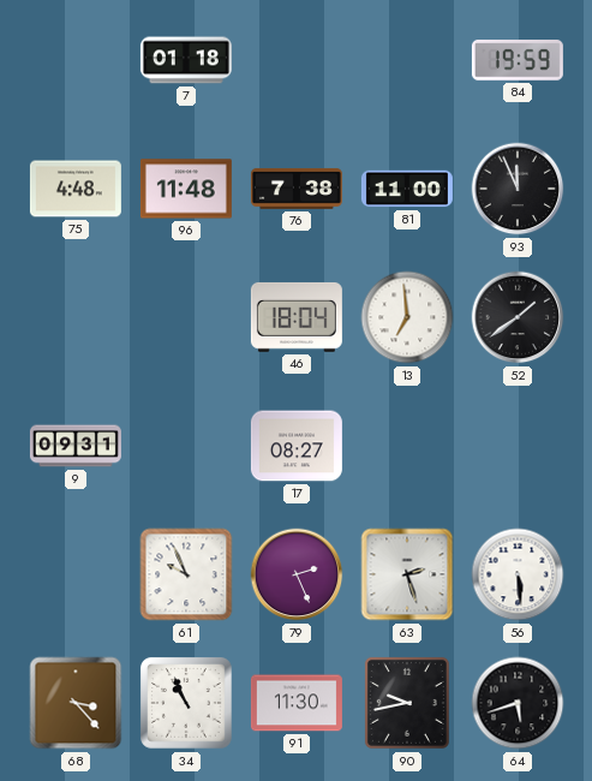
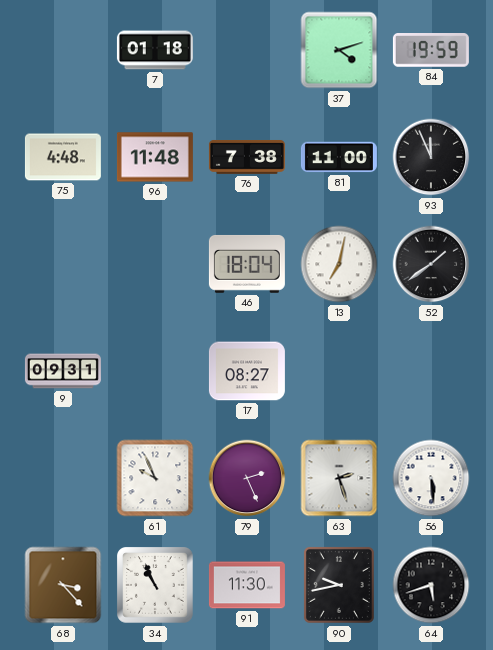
37: none -> 4:12 (339, 50)
13: 6:59 -> 7:02 (339, 264)
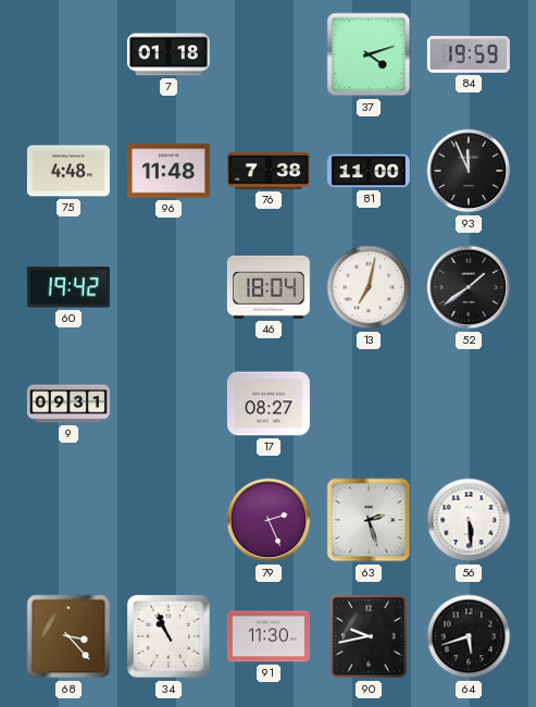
60: none -> 19:42 (68, 287)
61: 9:56 -> none (155, 478)
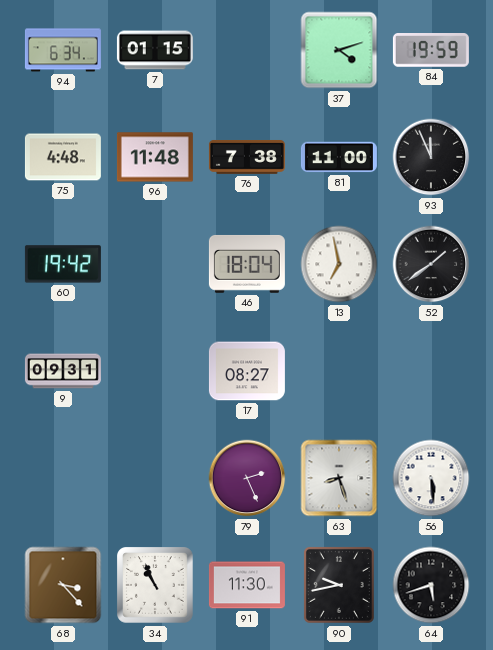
94: none -> 6:34 (63, 50)
7: 01:18 -> 01:15 (155, 50)
13: 7:02 -> 6:58 (339, 264)
63: 2:27 -> 8:27 (339, 478)
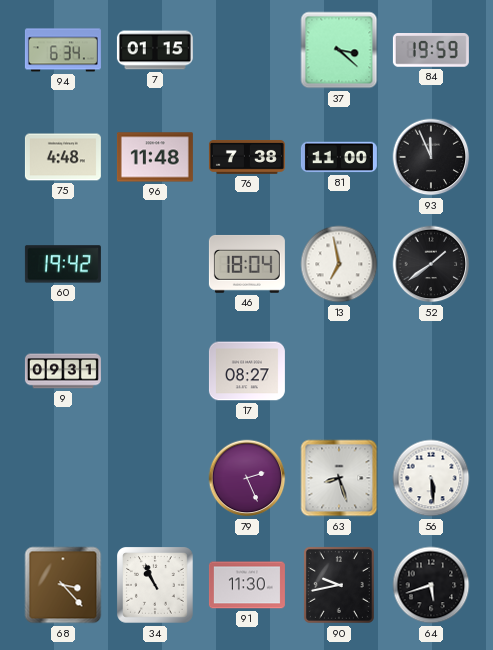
37: 4:12 -> 3:22 (339, 50)
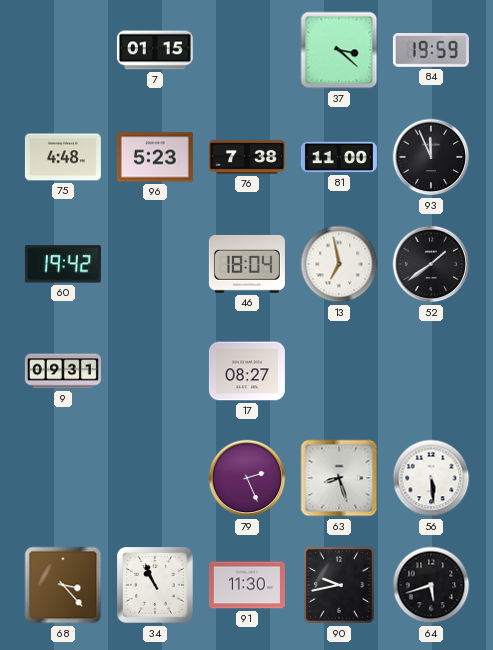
94: 6:34 -> none (63, 50)
96: 11:48 -> 5:23 (155, 157)
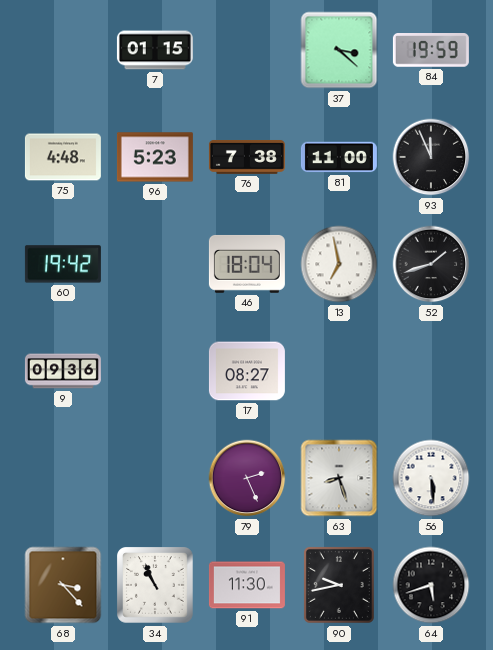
52: 1:39 -> 1:42 (431, 264)
9: 09:31 -> 09:36 (63, 371)
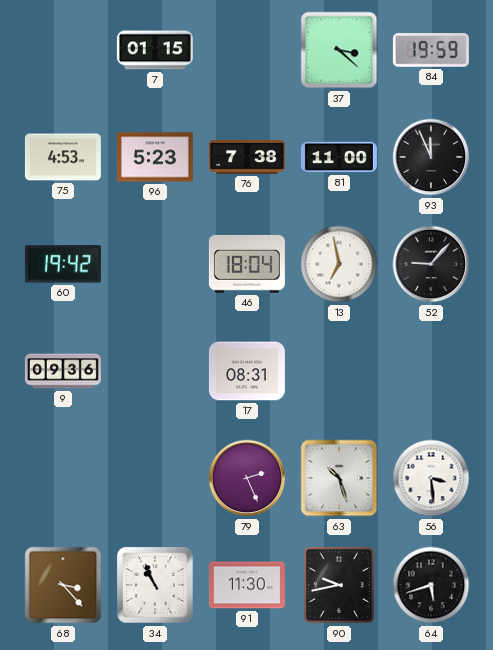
75: 4:48 -> 4:53 (63, 157)
52: 1:42 -> 9:07 (431, 264)
17: 08:27 -> 08:31 (247, 371)
63: 8:27 -> 10:27 (339, 478)
56: 5:29 -> 3:29 (431, 478)
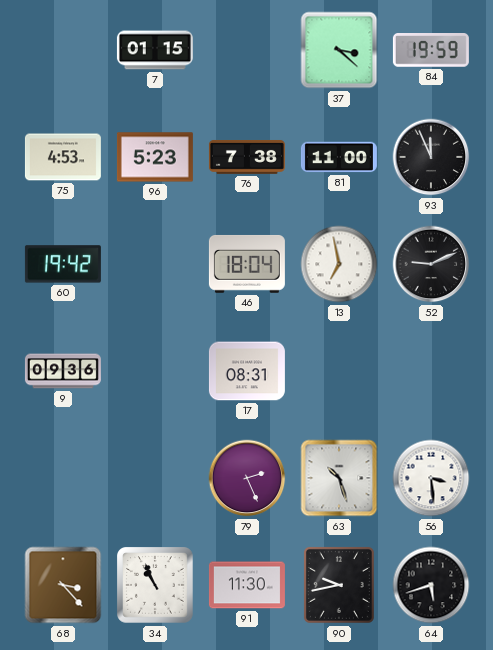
52: 9:07 -> 9:11 (431, 264)
